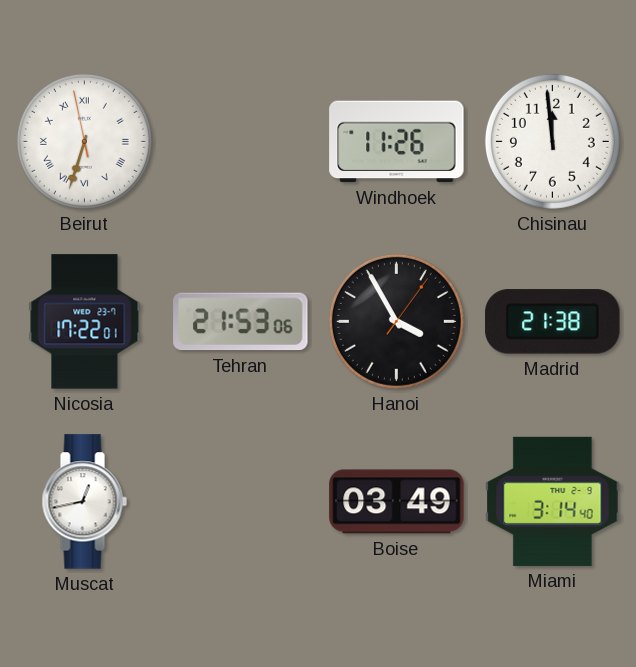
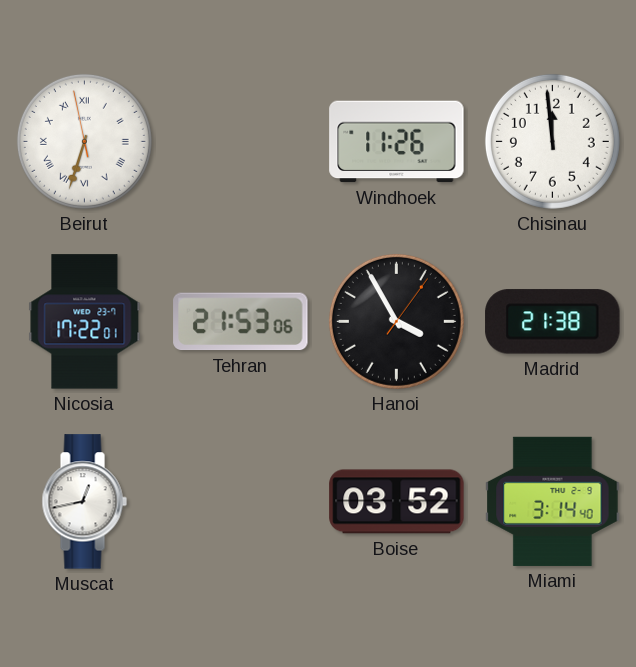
Boise: 03:49 -> 03:52 (397, 502)
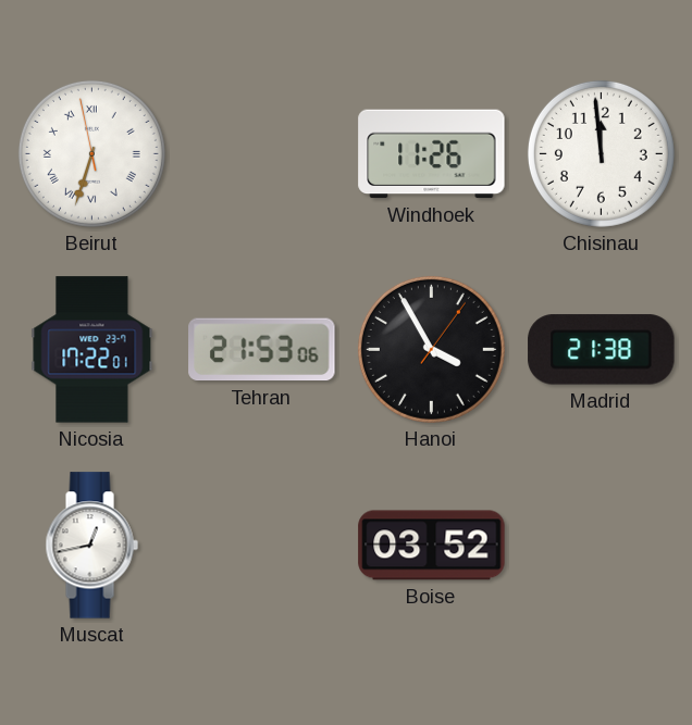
Miami: 3:14 -> none (553, 501)
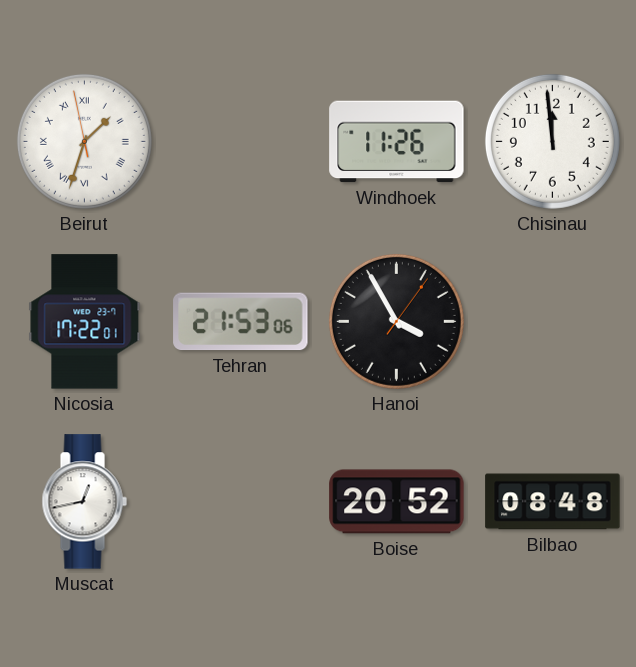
Beirut: 6:32 -> 1:32 (84, 141)
Madrid: 21:38 -> none (602, 350)
Boise: 03:52 -> 20:52 (397, 502)
Bilbao: none -> 08:48 (553, 502)
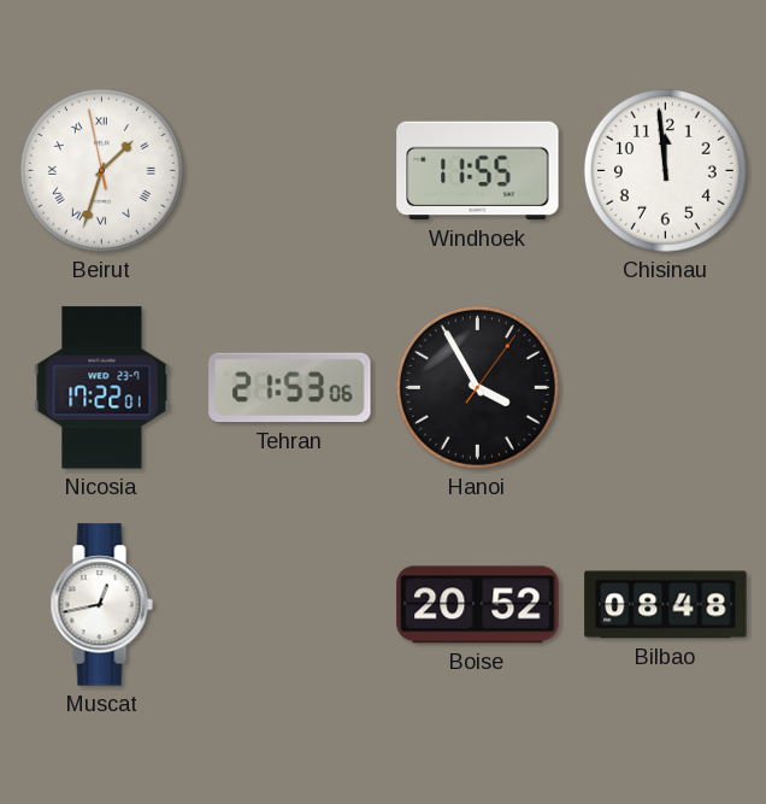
Windhoek: 11:26 -> 11:55 (478, 171)
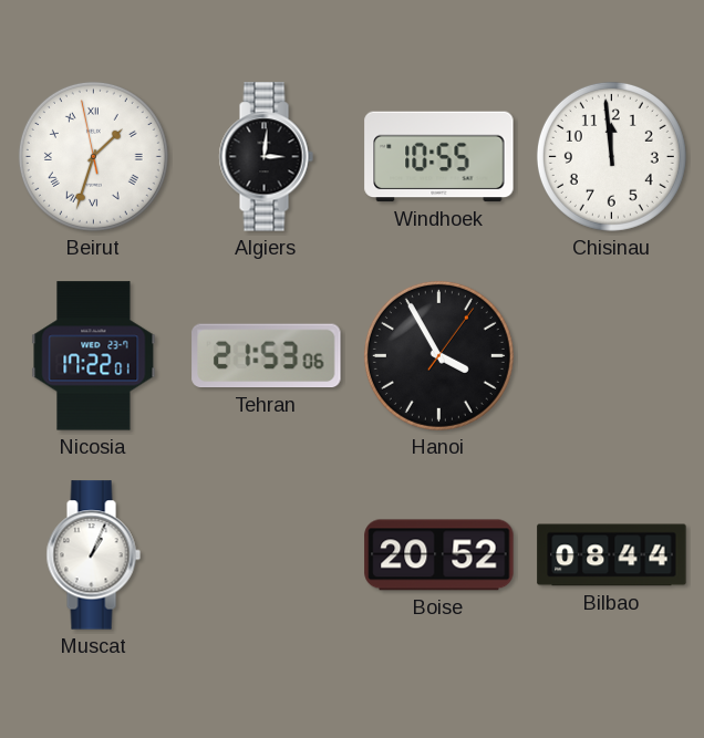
Algiers: none -> 3:01 (266, 157)
Windhoek: 11:55 -> 10:55 (439, 157)
Muscat: 12:43 -> 1:04 (93, 555)
Bilbao: 08:48 -> 08:44 (612, 555)
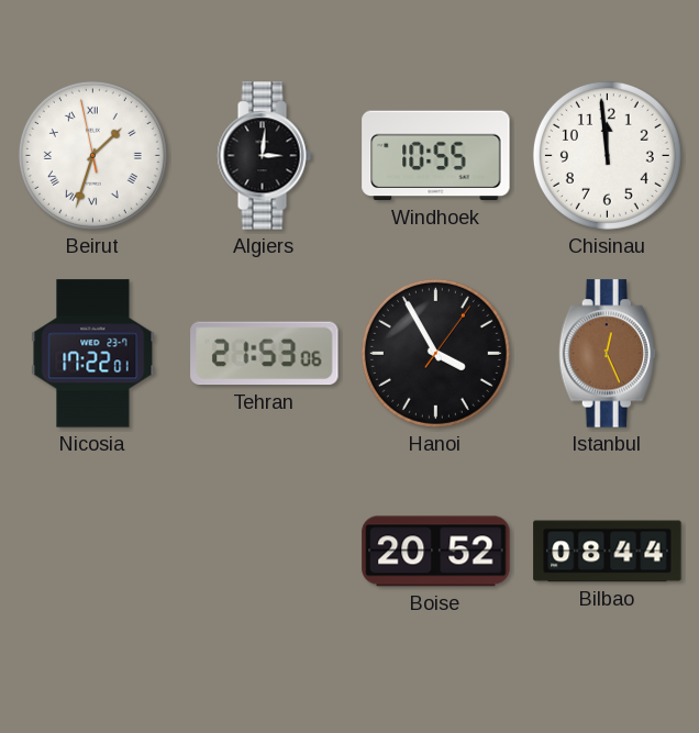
Istanbul: none -> 12:26 (607, 354)
Muscat: 1:04 -> none (93, 555)
